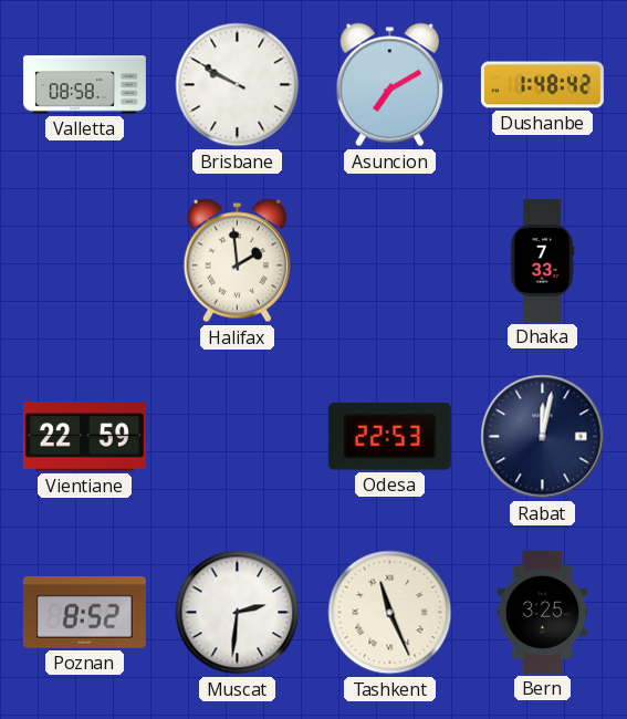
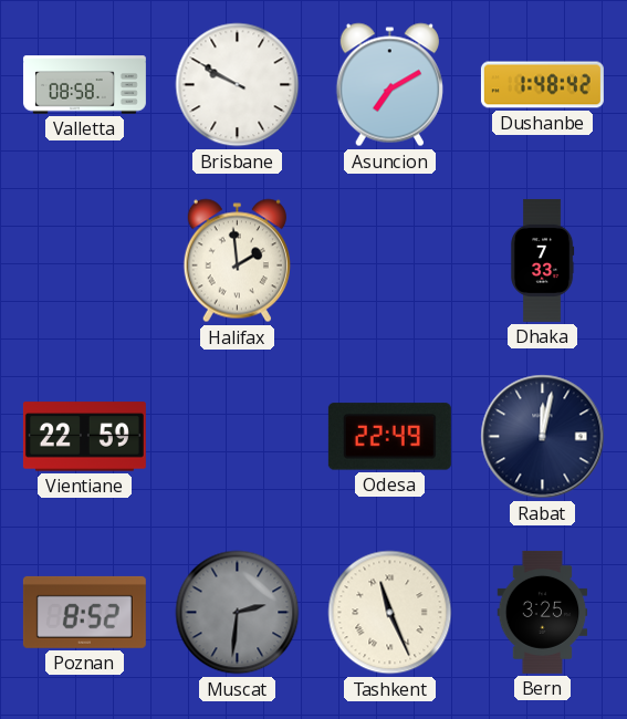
Odesa: 22:53 -> 22:49 (389, 437)
Muscat dial: white -> grey (238, 613)
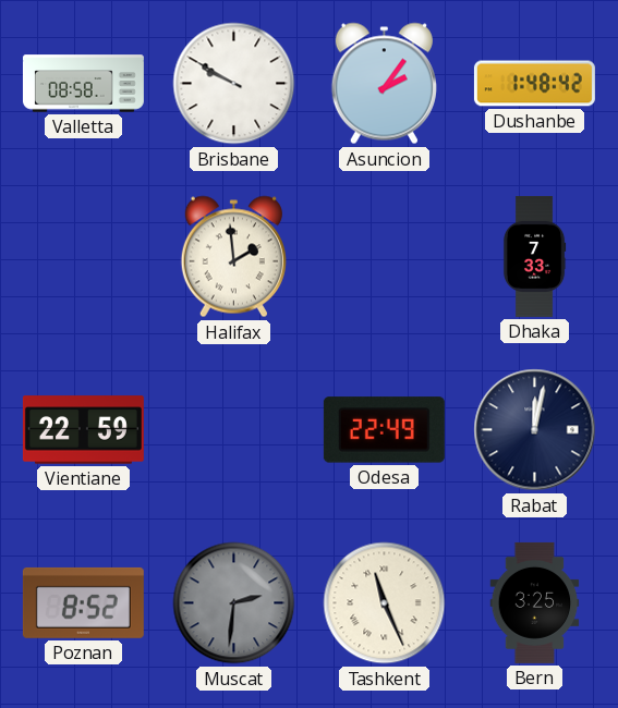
Asuncion: 7:10 -> 2:06 (384, 84)
